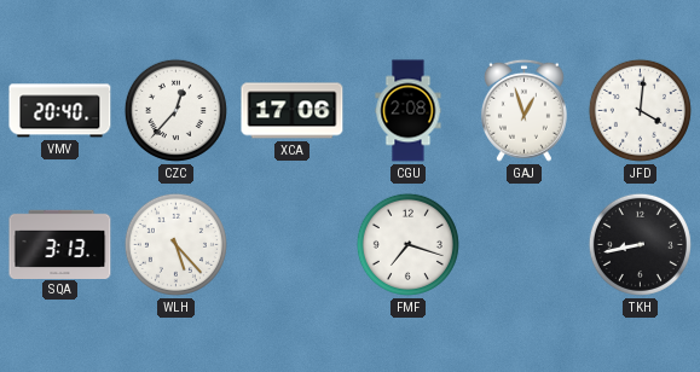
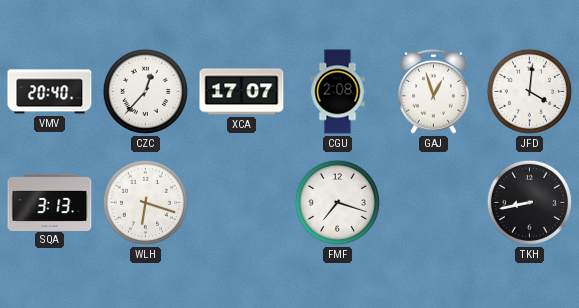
XCA: 17:06 -> 17:07 (242, 92)
WLH: 5:23 -> 6:18 (145, 202)
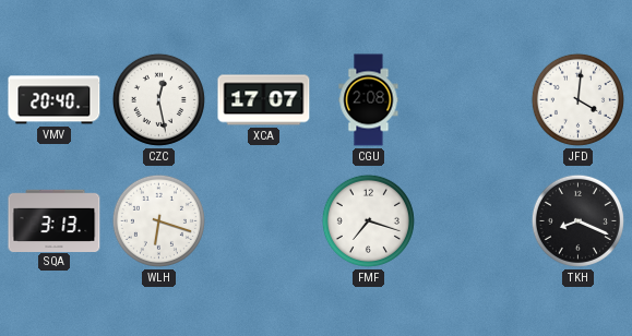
CZC: 12:37 -> 12:28 (158, 99)
GAJ: 12:57 -> none (433, 91)
TKH: 8:43 -> 8:19 (577, 220)
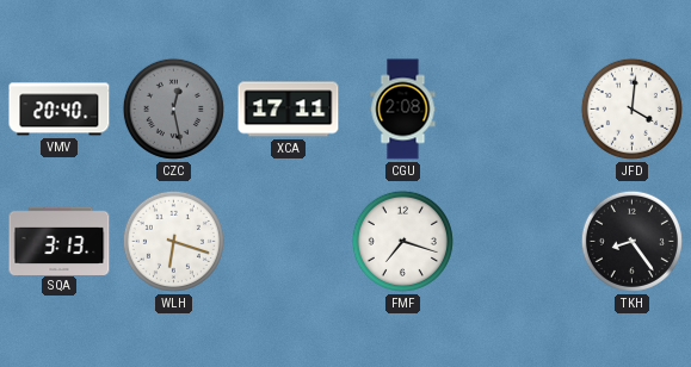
CZC dial: white -> grey (173, 108)
XCA: 17:07 -> 17:11 (289, 110)
TKH: 8:19 -> 8:24 (631, 241)
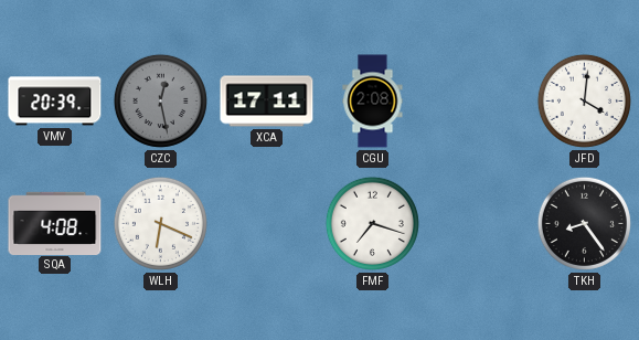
VMV: 20:40 -> 20:39 (55, 102)
SQA: 3:13 -> 4:08 (55, 223)
WLH: 6:18 -> 6:19 (160, 223)
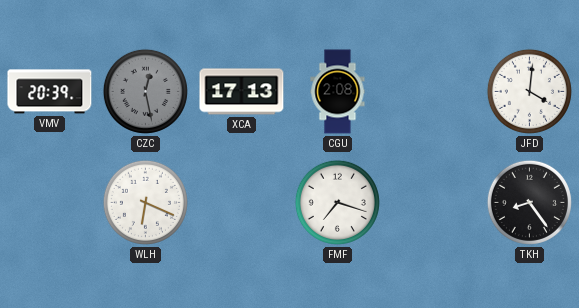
XCA: 17:11 -> 17:13 (242, 92)
SQA: 4:08 -> none (55, 223)
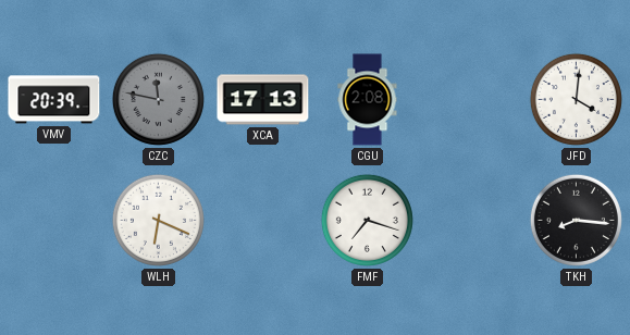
CZC: 12:28 -> 11:47 (158, 99)
TKH: 8:24 -> 8:16 (576, 220)
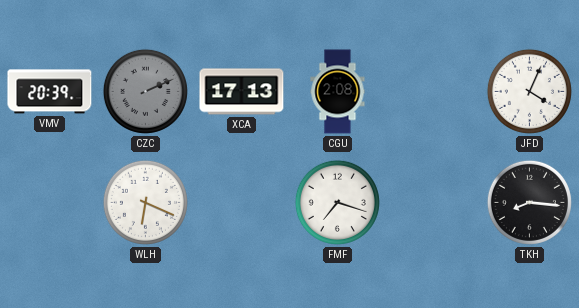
CZC: 11:47 -> 2:11 (145, 91)
JFD: 4:01 -> 4:04 (529, 91)
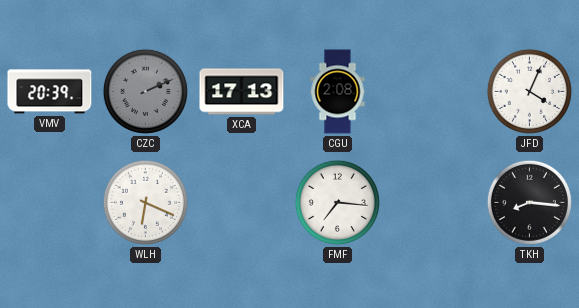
FMF: 7:18 -> 7:16 (337, 202)
